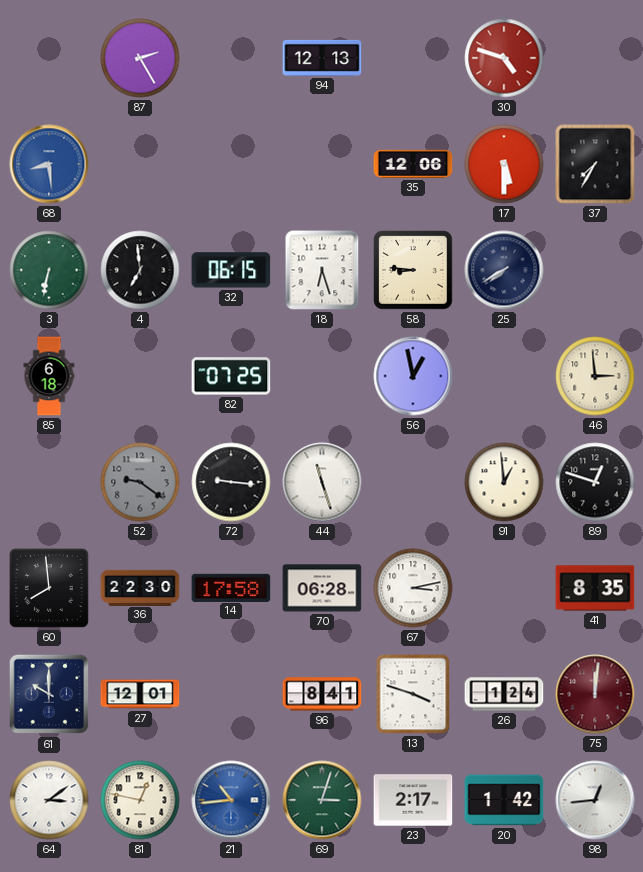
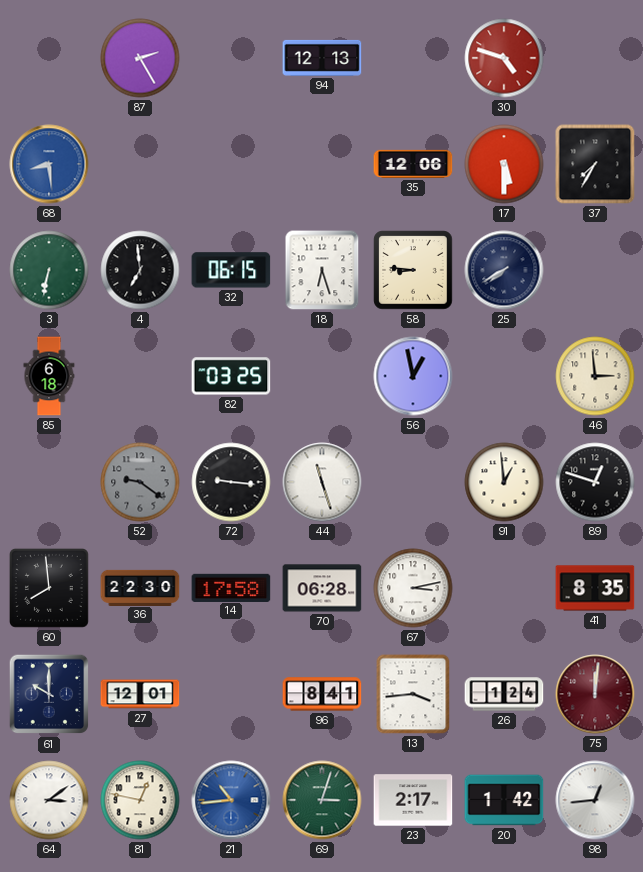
82: 07:25 -> 03:25 (231, 376)
13: 3:48 -> 3:44 (413, 694)
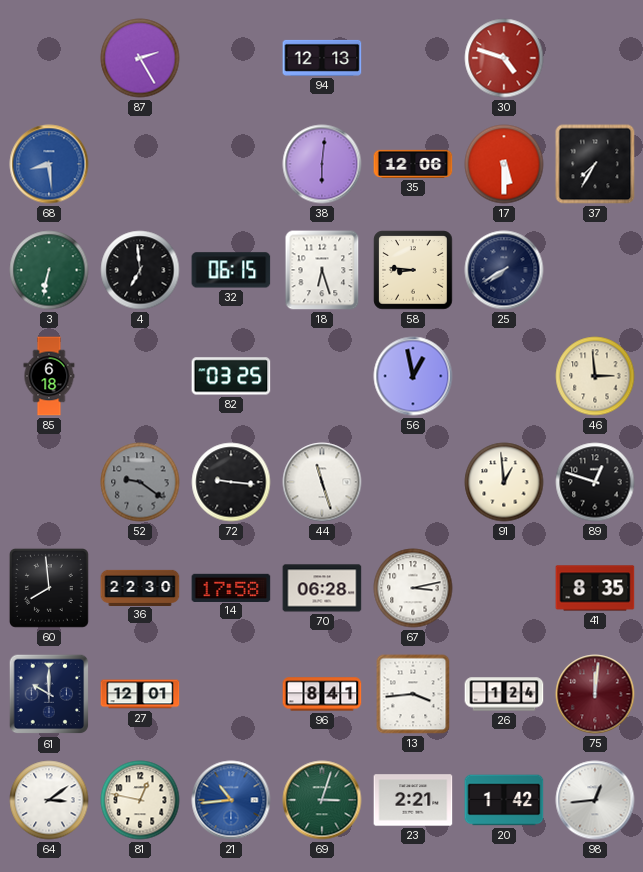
38: none -> 6:01 (322, 164)
23: 2:17 -> 2:21 (413, 800)
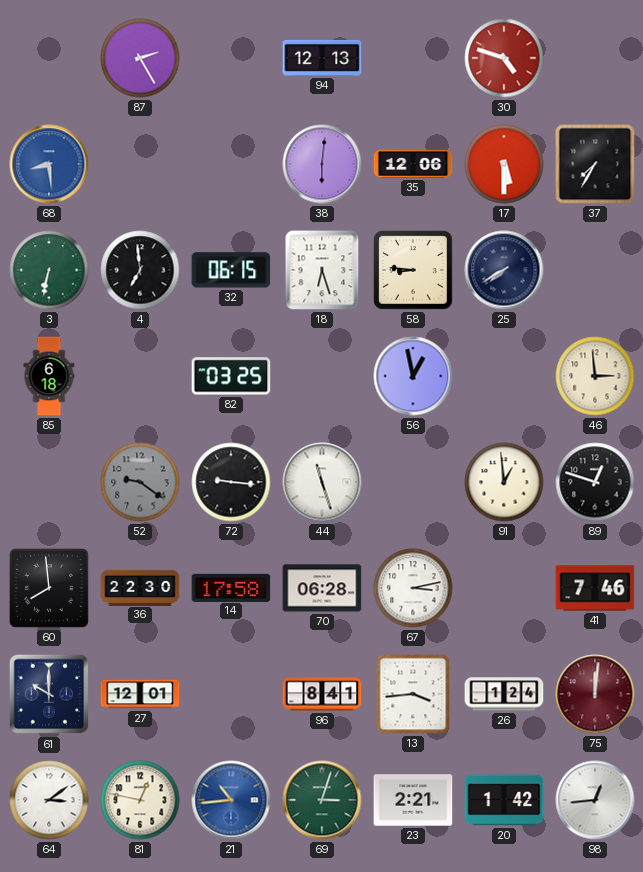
41: 8:35 -> 7:46 (595, 588)
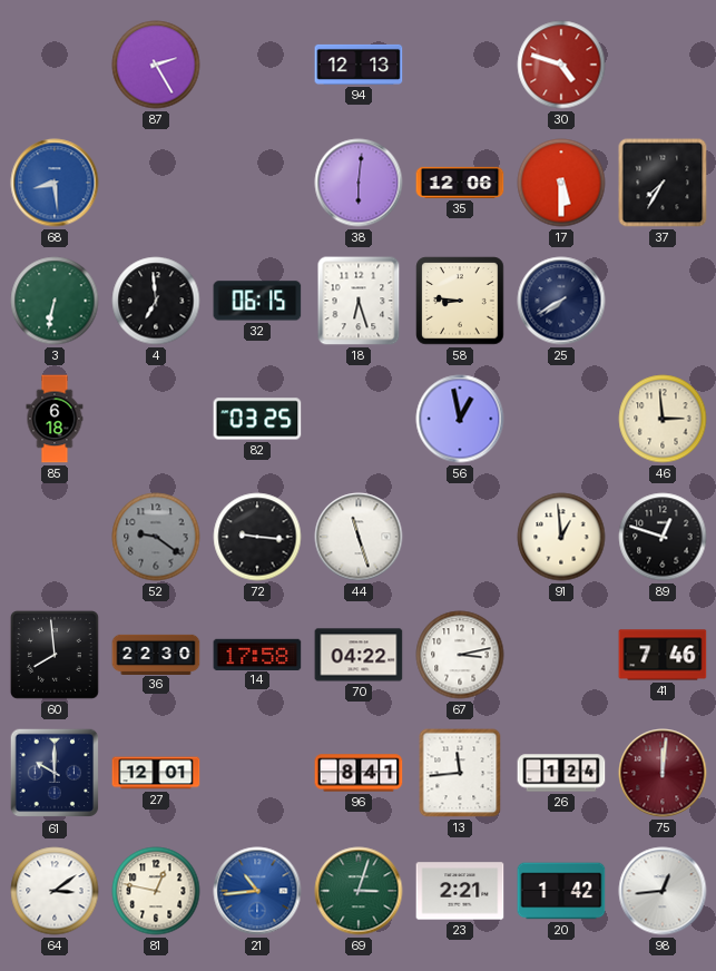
70: 06:28 -> 04:22 (359, 655)
13: 3:44 -> 11:44 (460, 773)
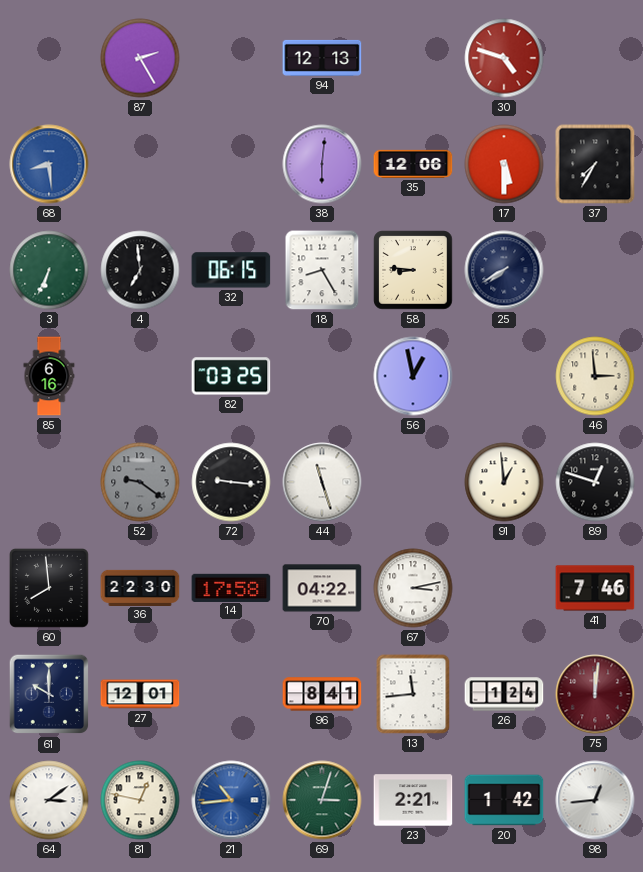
3: 6:32 -> 6:34 (49, 270)
18: 6:27 -> 8:25 (322, 270)
85: 6:18 -> 6:16 (49, 376)
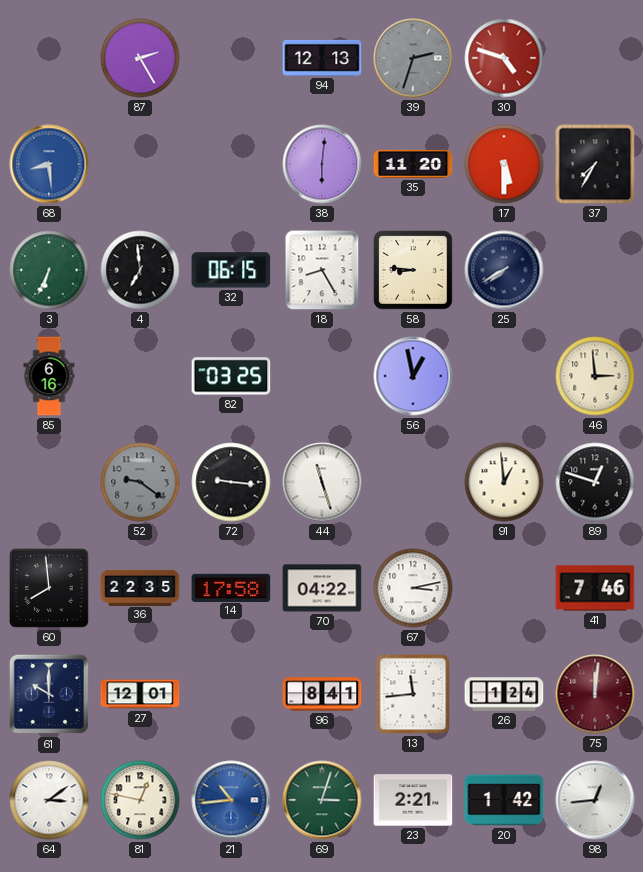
39: none -> 2:33 (413, 58)
35: 12:06 -> 11:20 (413, 164)
36: 22:30 -> 22:35 (140, 587)
